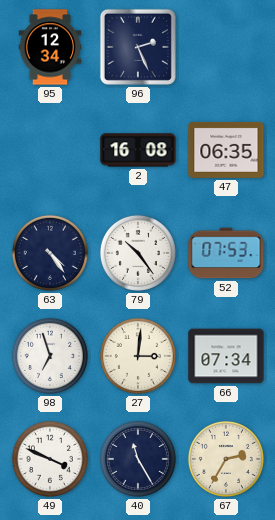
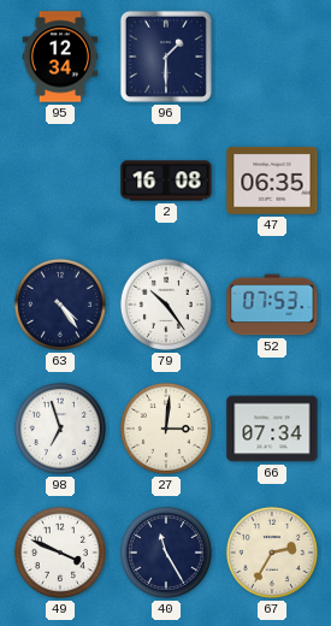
96: 2:26 -> 1:30 (166, 57)
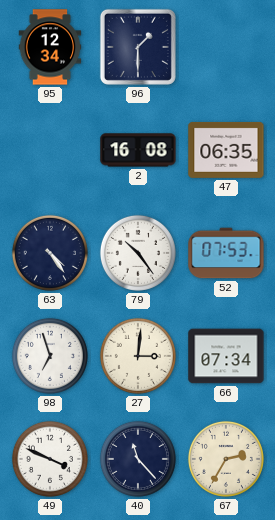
40: 11:25 -> 11:23 (138, 459)
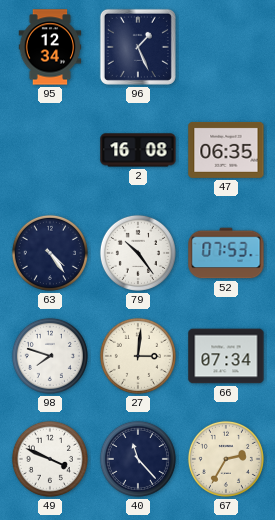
96: 1:30 -> 1:26 (138, 47)
98: 6:57 -> 7:48 (50, 356)
